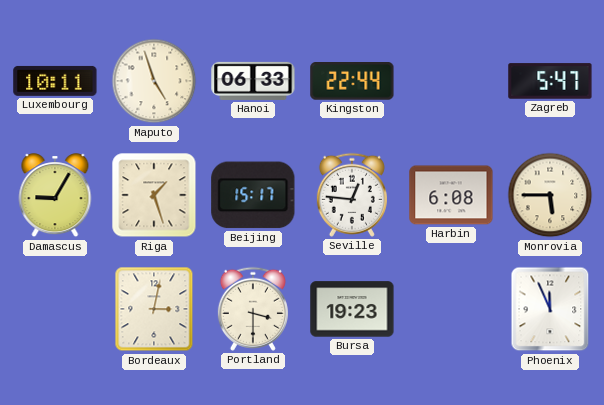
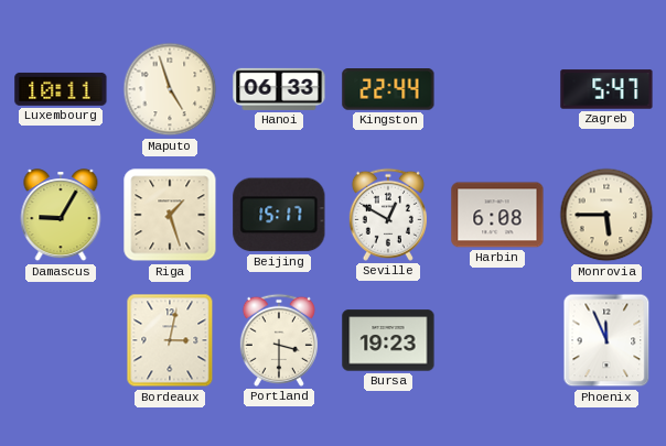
Seville: 12:46 -> 12:50 (388, 215)
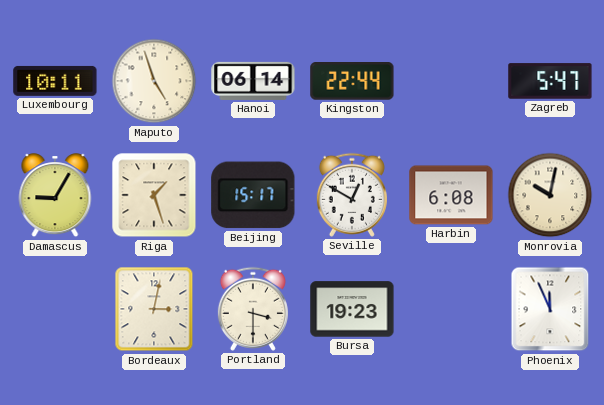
Hanoi: 06:33 -> 06:14 (253, 81)
Monrovia: 5:45 -> 10:02 (550, 195)
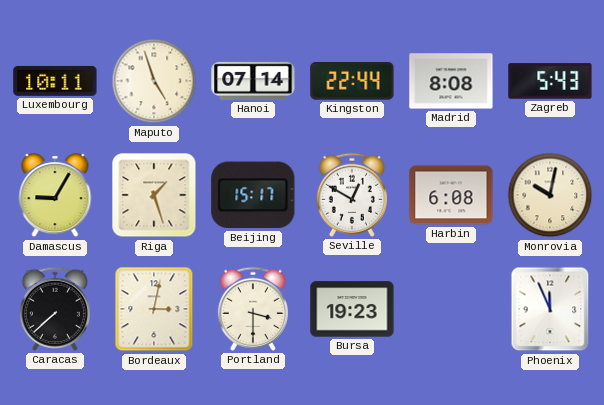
Hanoi: 06:14 -> 07:14 (253, 81)
Madrid: none -> 8:08 (451, 81)
Zagreb: 5:47 -> 5:43 (550, 81)
Caracas: none -> 7:38 (55, 309)
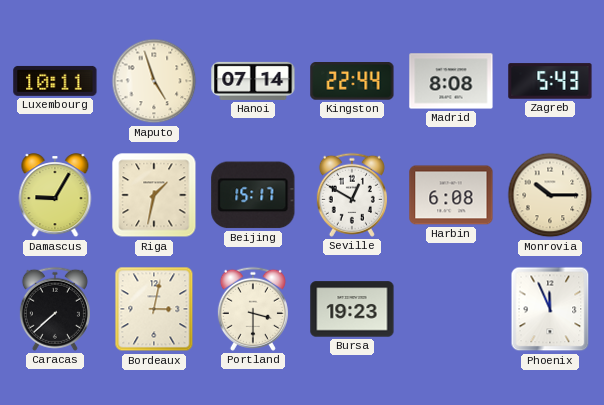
Riga: 1:27 -> 1:32 (154, 195)
Monrovia: 10:02 -> 10:15 (550, 195)
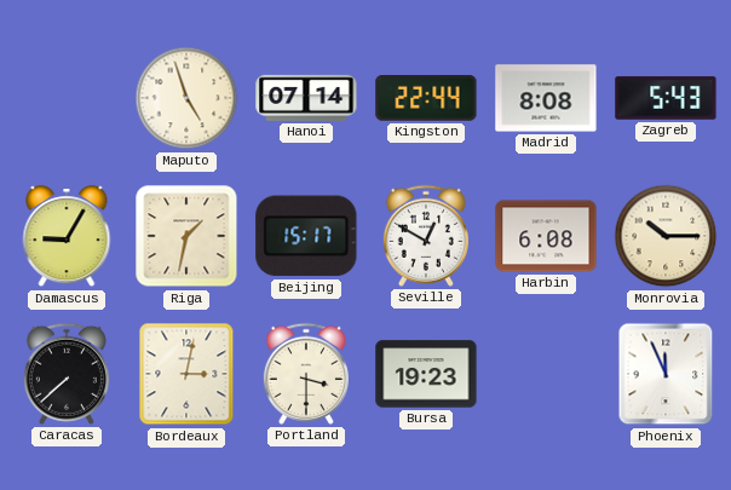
Luxembourg: 10:11 -> none (55, 81)
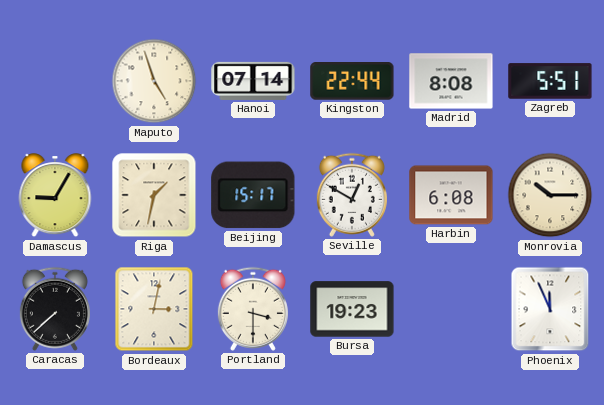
Zagreb: 5:43 -> 5:51 (550, 81)
